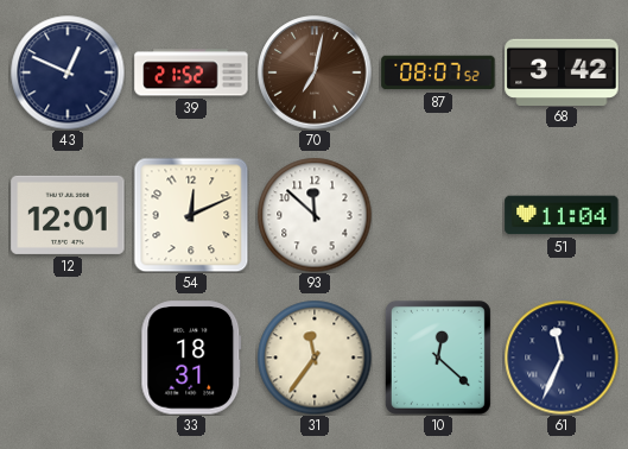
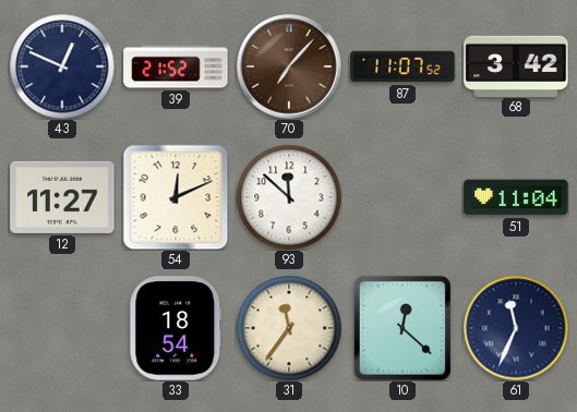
70: 7:02 -> 7:07 (289, 66)
87: 08:07 -> 11:07 (402, 66)
12: 12:01 -> 11:27 (62, 197)
33: 18:31 -> 18:54 (176, 328)
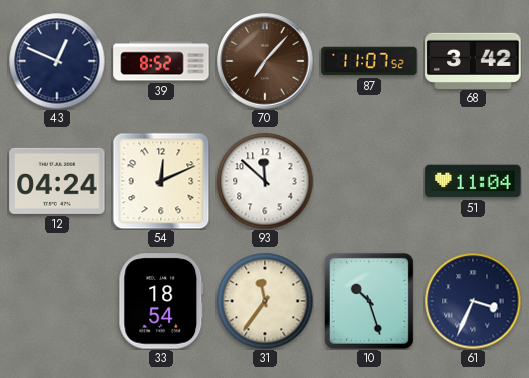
39: 21:52 -> 8:52 (161, 61)
12: 11:27 -> 04:24 (57, 181)
10: 12:22 -> 10:27 (369, 301)
61: 11:34 -> 3:34 (473, 301)
